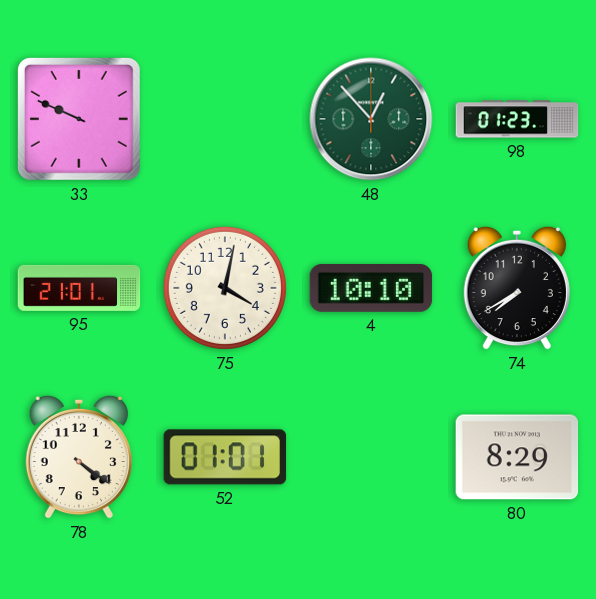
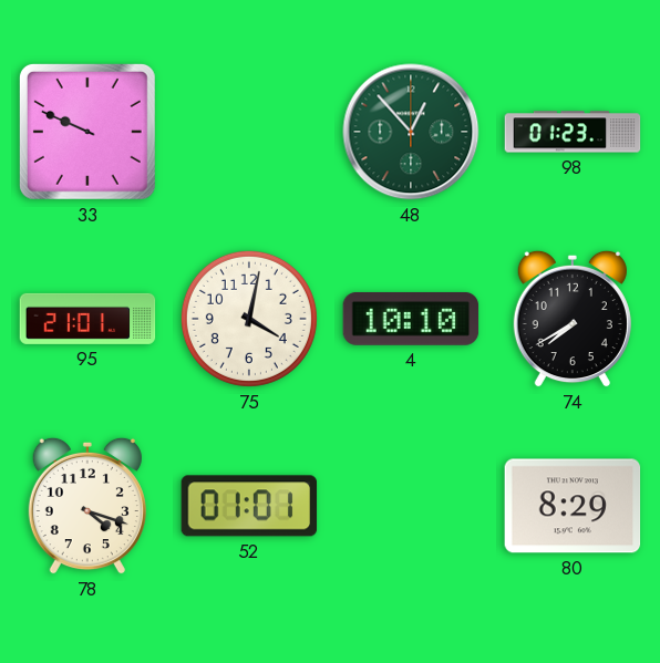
78: 4:21 -> 4:18 (87, 506)
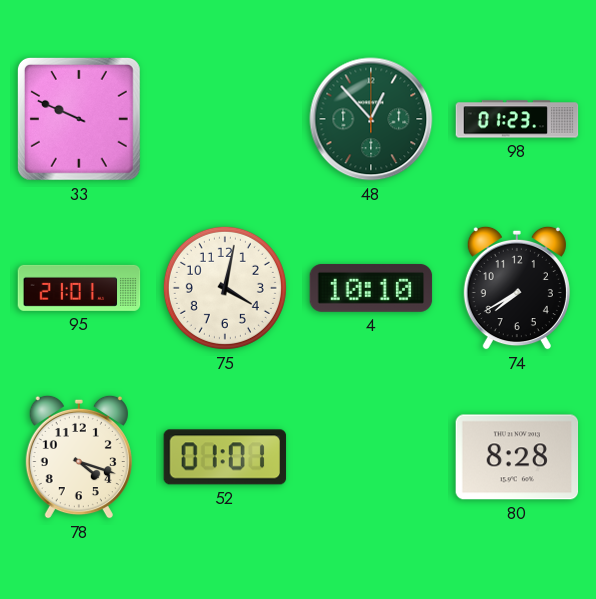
80: 8:29 -> 8:28 (517, 457)
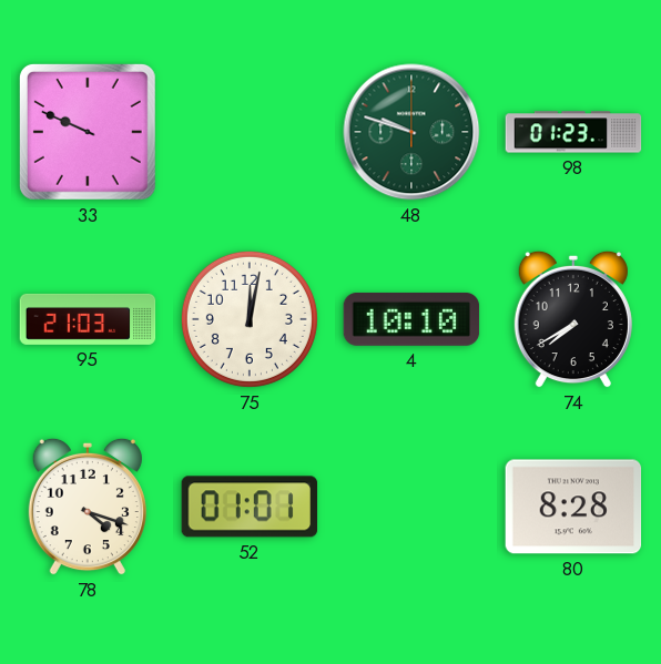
48: 12:53 -> 9:48 (411, 132)
95: 21:01 -> 21:03 (88, 319)
75: 4:02 -> 12:02 (250, 319)
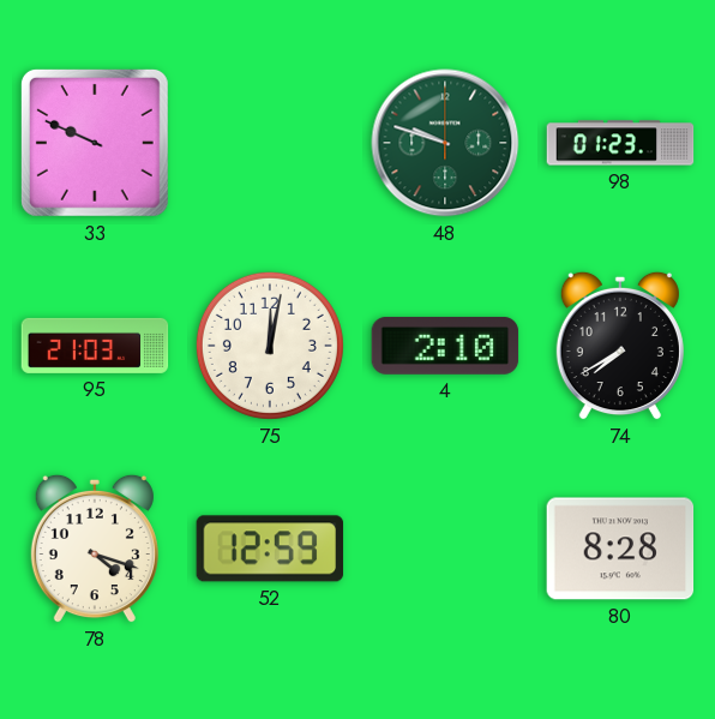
4: 10:10 -> 2:10 (445, 346)
52: 01:01 -> 12:59 (270, 549)
